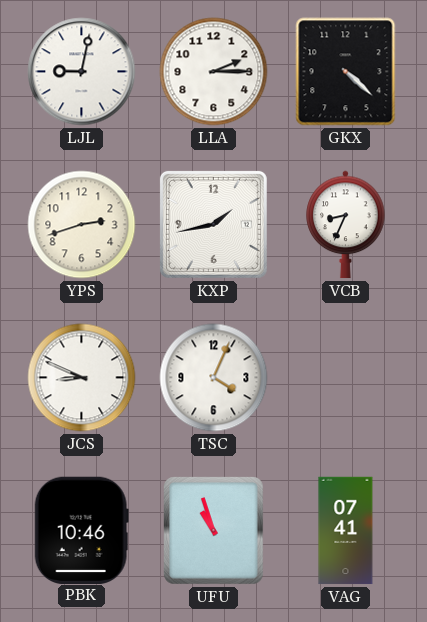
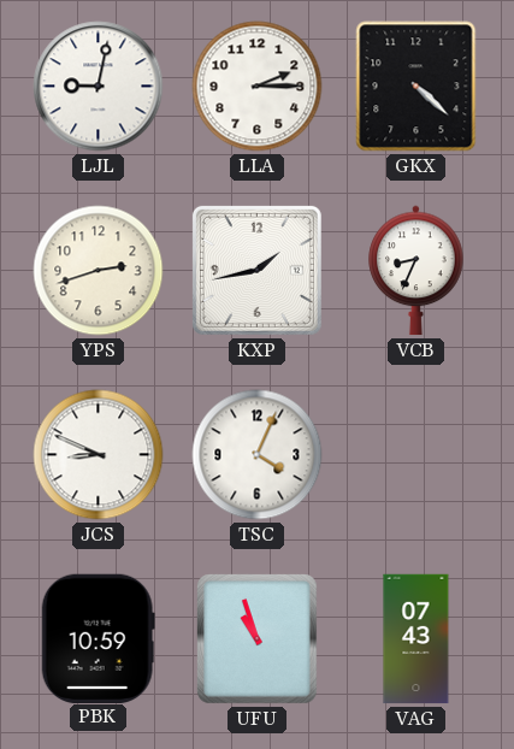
PBK: 10:46 -> 10:59 (98, 638)
VAG: 07:41 -> 07:43 (416, 639)
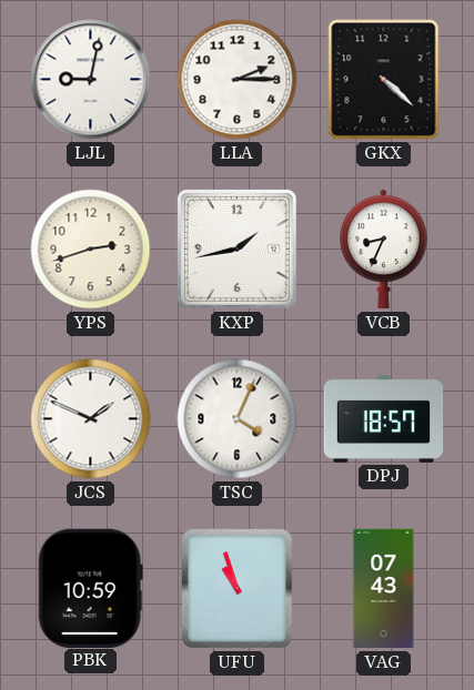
JCS: 8:49 -> 1:49 (91, 419)
DPJ: none -> 18:57 (384, 418)
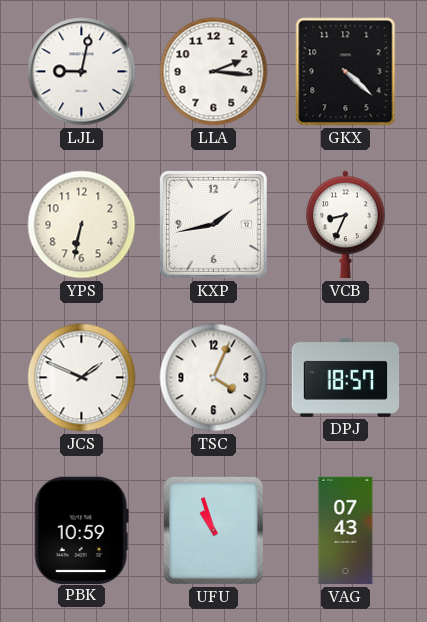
LLA: 2:15 -> 2:16 (214, 72)
YPS: 2:42 -> 6:32 (82, 225)
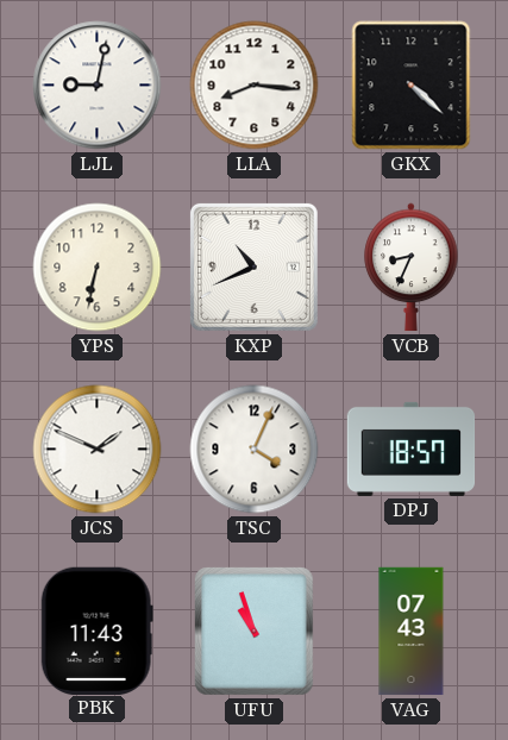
LLA: 2:16 -> 8:16 (255, 86)
KXP: 1:43 -> 10:41 (253, 266)
PBK: 10:59 -> 11:43 (96, 631)
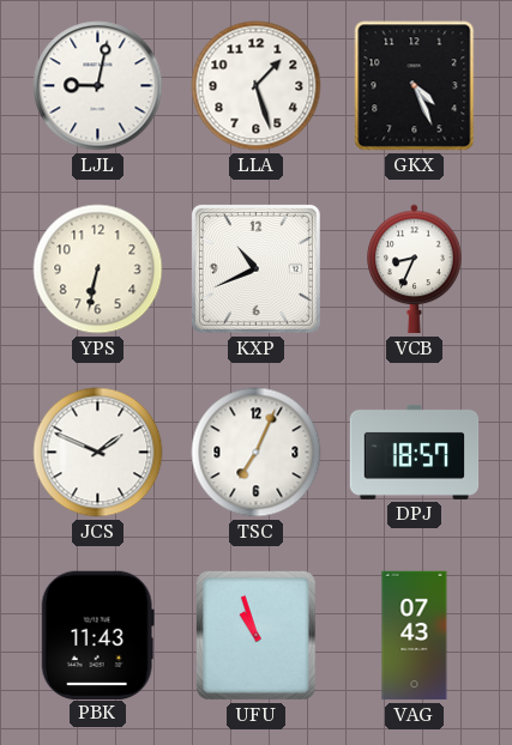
LLA: 8:16 -> 1:27 (257, 86)
GKX: 4:22 -> 4:26 (415, 86)
TSC: 4:04 -> 7:04 (257, 453)
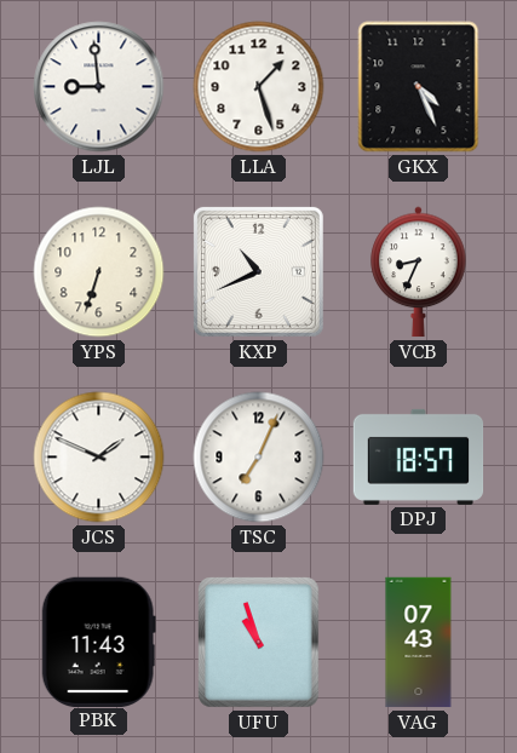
LJL: 9:02 -> 8:59 (99, 87)
YPS: 6:32 -> 6:33 (99, 272)
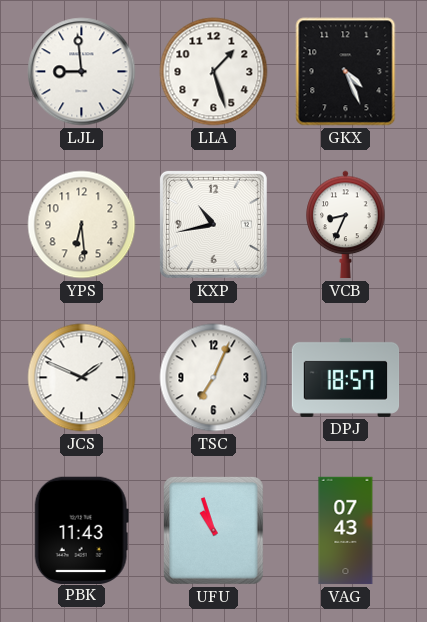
YPS: 6:33 -> 6:29 (82, 225)
KXP: 10:41 -> 10:43 (213, 224)
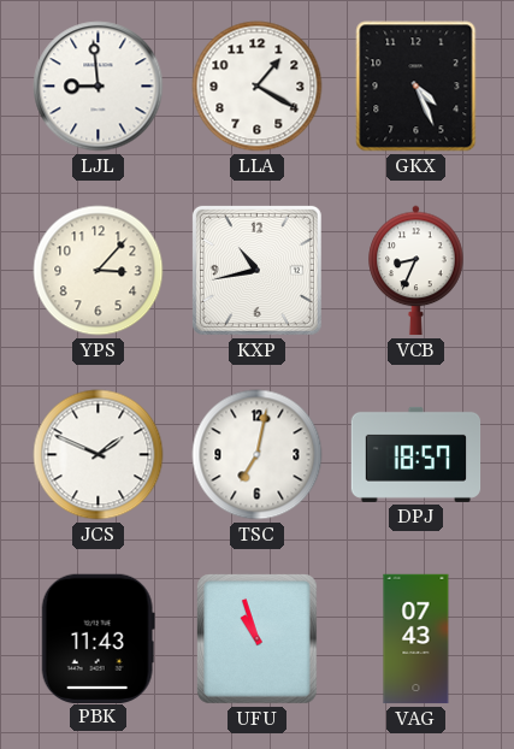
LLA: 1:27 -> 1:20 (258, 87)
YPS: 6:29 -> 3:07 (99, 271)
TSC: 7:04 -> 7:02 (258, 455)
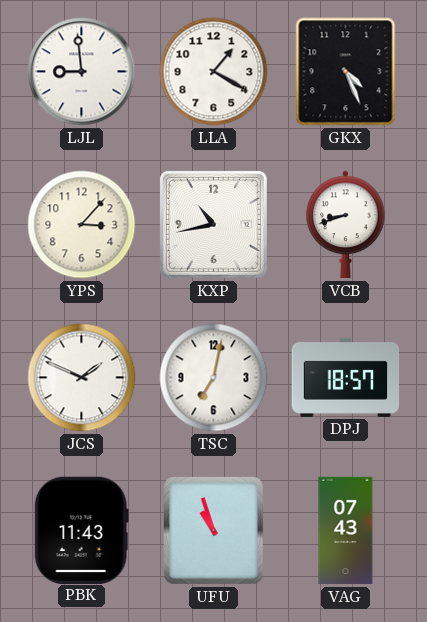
VCB: 8:34 -> 8:42 (346, 225)
